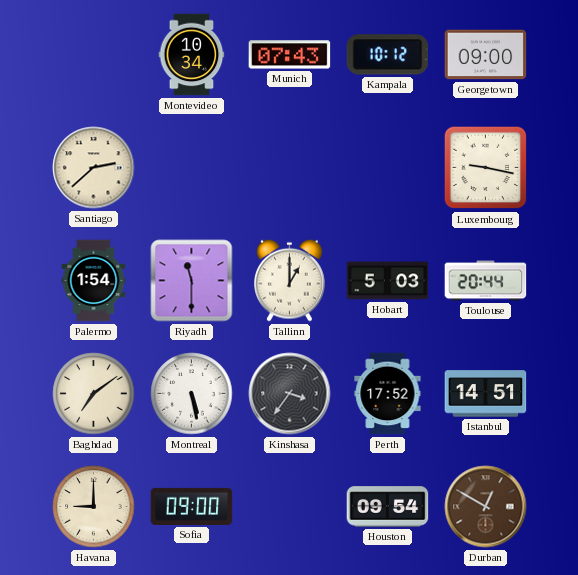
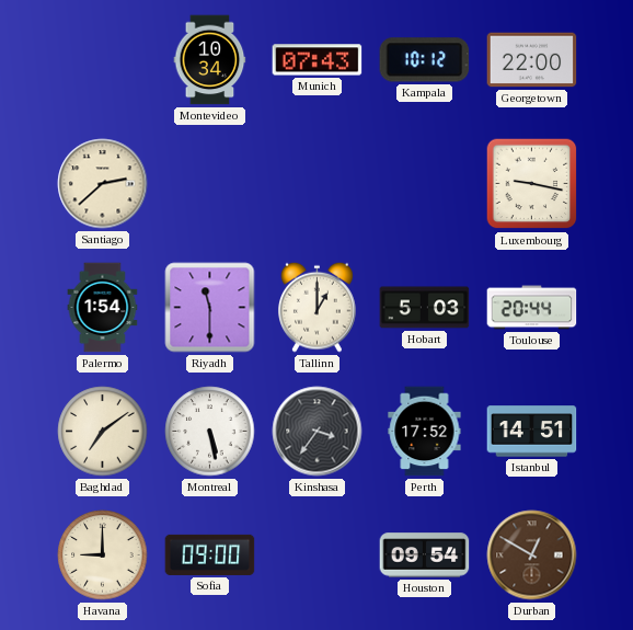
Georgetown: 09:00 -> 22:00 (532, 60)
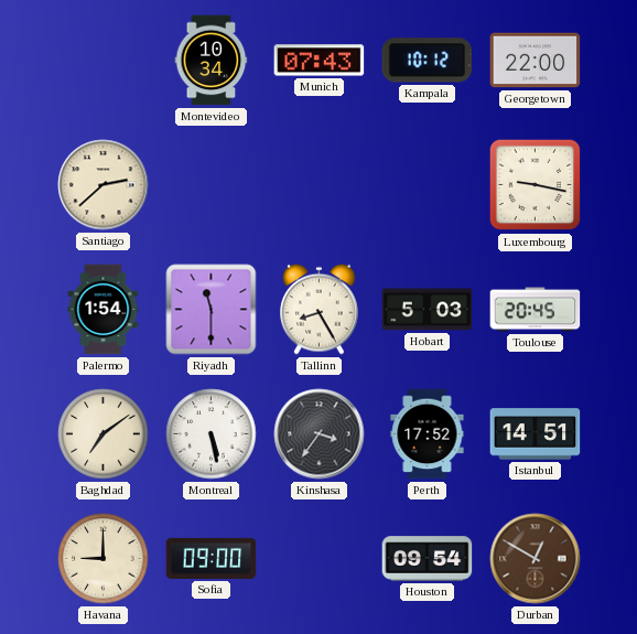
Tallinn: 1:00 -> 8:25 (320, 309)
Toulouse: 20:44 -> 20:45 (536, 310)
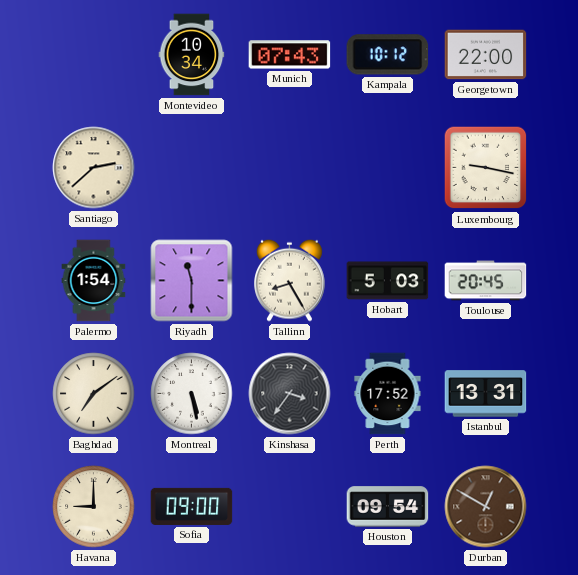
Istanbul: 14:51 -> 13:31 (486, 394)
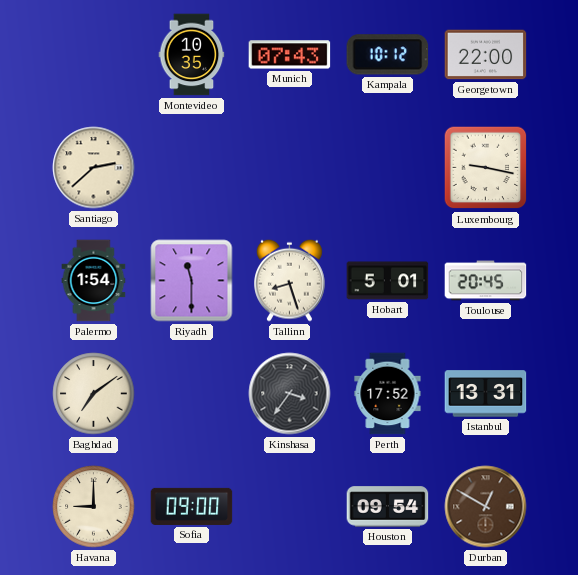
Montevideo: 10:34 -> 10:35 (192, 55)
Tallinn: 8:25 -> 8:27 (290, 280)
Hobart: 5:03 -> 5:01 (388, 281)
Montreal: 5:28 -> none (192, 394)
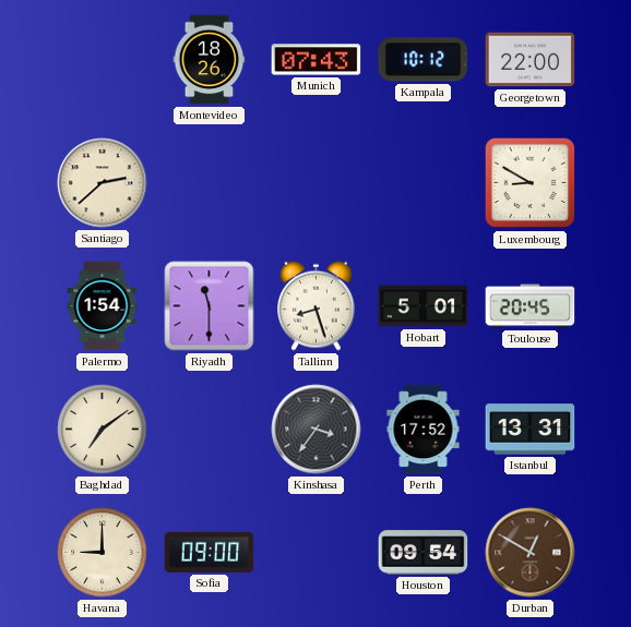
Montevideo: 10:35 -> 18:26 (210, 60)
Luxembourg: 9:17 -> 8:50 (531, 183)
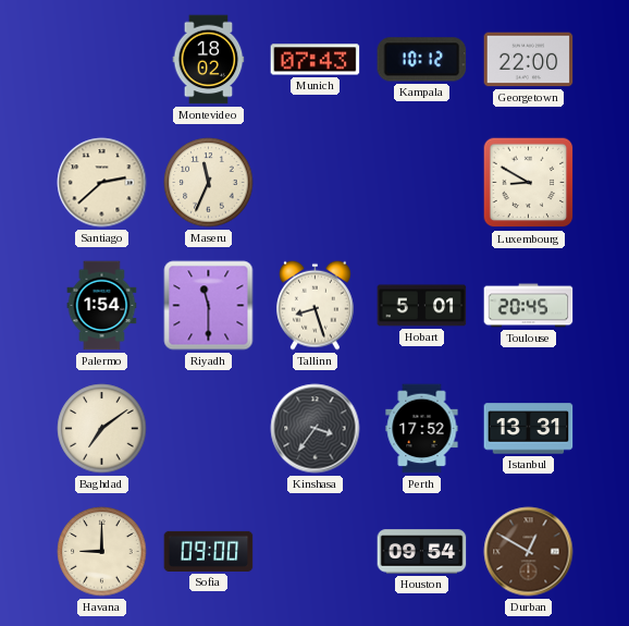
Montevideo: 18:26 -> 18:02 (209, 60)
Maseru: none -> 11:34 (209, 183)
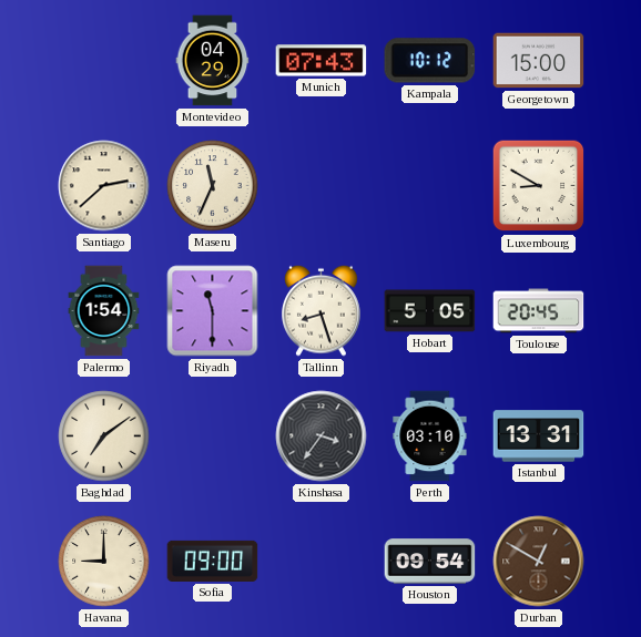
Montevideo: 18:02 -> 04:29 (213, 61)
Georgetown: 22:00 -> 15:00 (539, 61)
Hobart: 5:01 -> 5:05 (430, 311)
Perth: 17:52 -> 03:10 (430, 436)
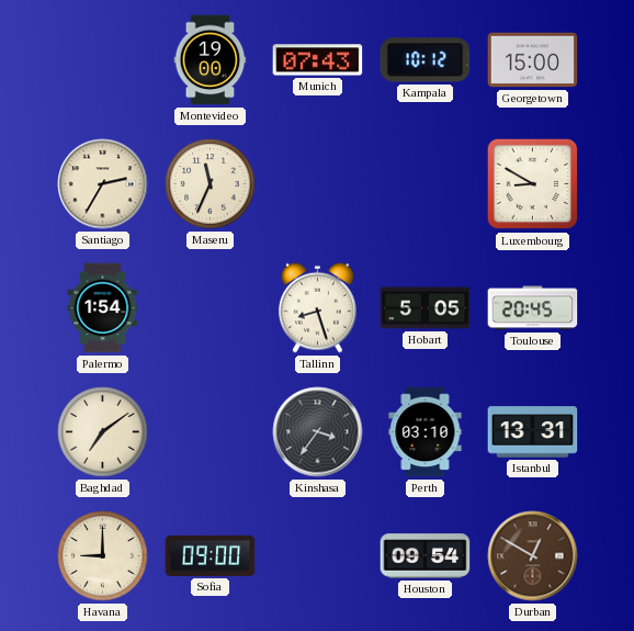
Montevideo: 04:29 -> 19:00 (211, 60)
Santiago: 2:38 -> 2:35 (103, 184)
Riyadh: 11:30 -> none (213, 311)
